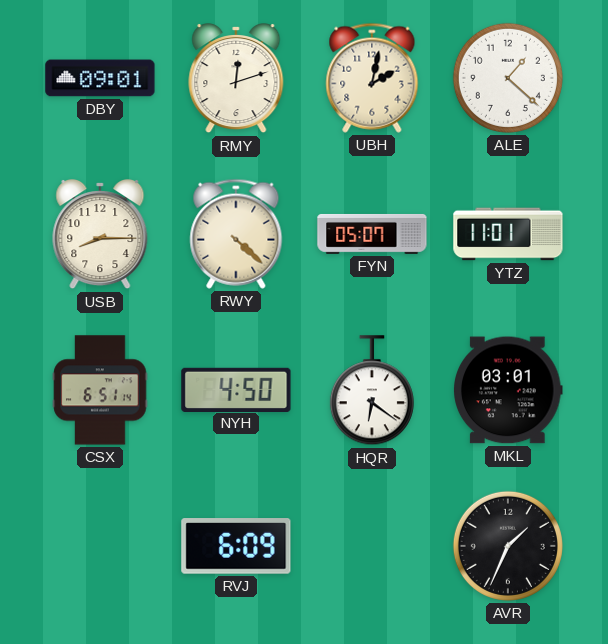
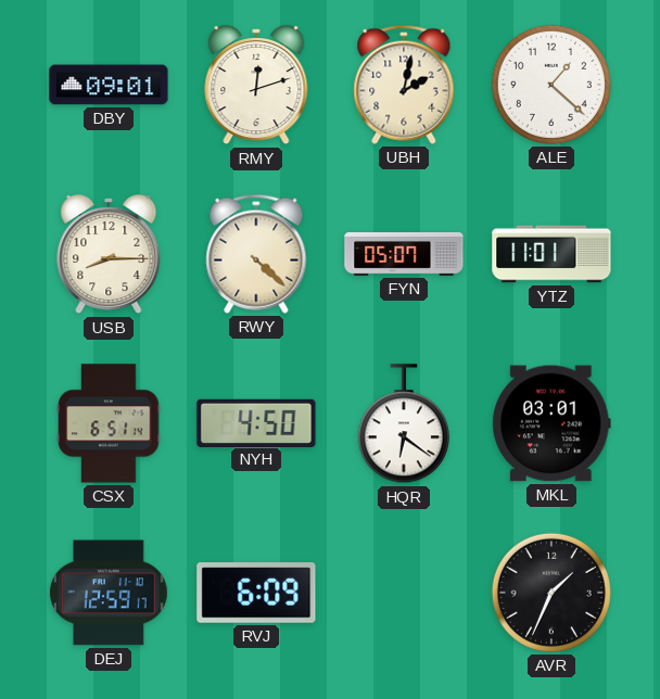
DEJ: none -> 12:59 (110, 593)
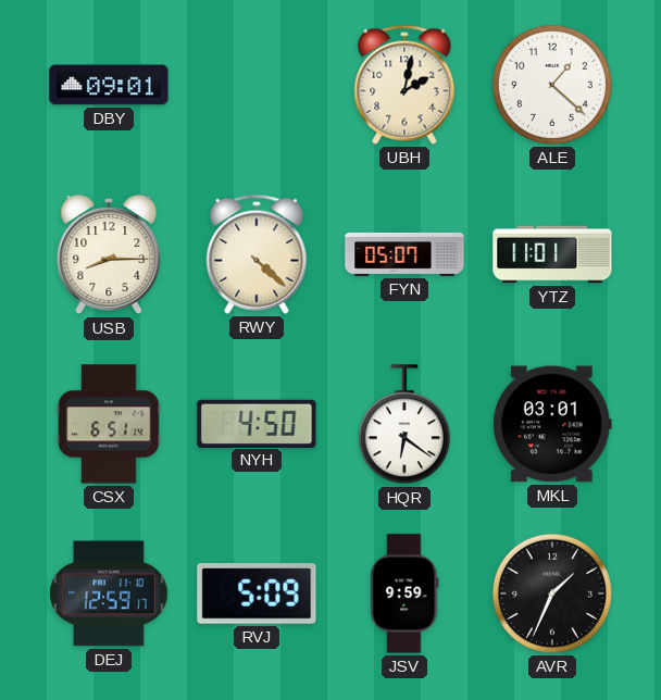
RMY: 12:12 -> none (256, 86)
RVJ: 6:09 -> 5:09 (257, 593)
JSV: none -> 9:59 (404, 593)
